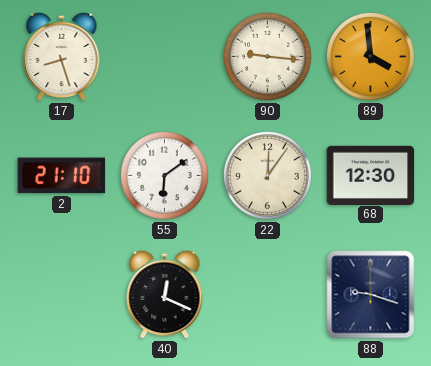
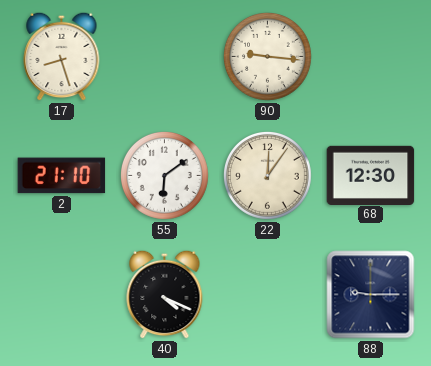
89: 3:59 -> none (371, 57)
40: 12:19 -> 4:19 (165, 294)
88: 9:18 -> 9:15 (371, 295)
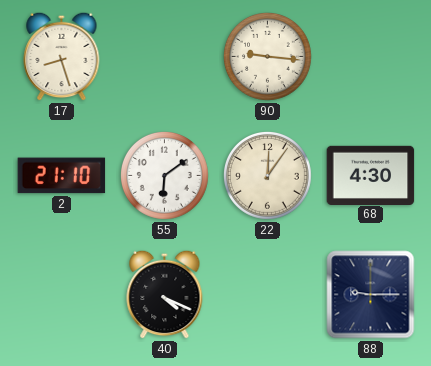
68: 12:30 -> 4:30 (371, 175)
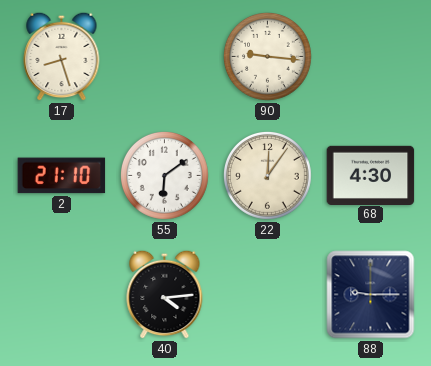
40: 4:19 -> 4:14 (165, 294)
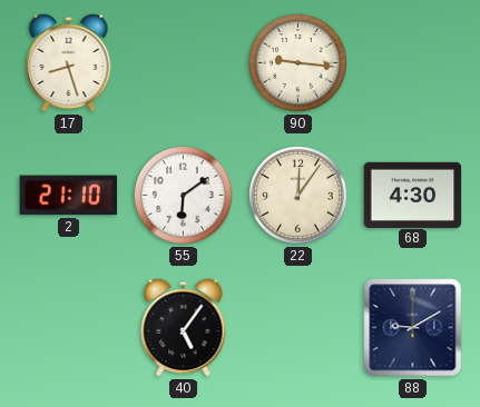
40: 4:14 -> 5:06 (184, 327)
88: 9:15 -> 9:10 (413, 328)
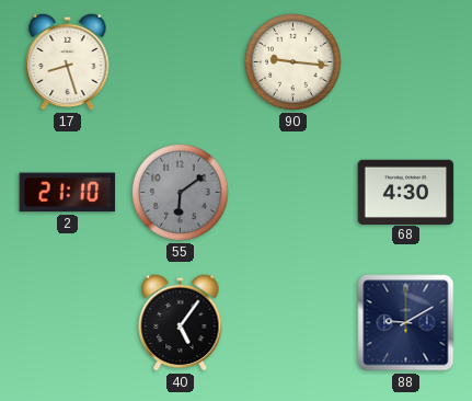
55 dial: white -> grey (181, 193)
22: 12:06 -> none (298, 196)
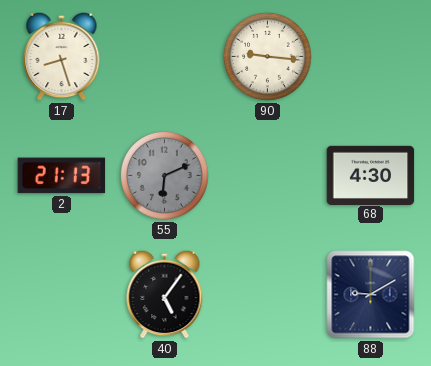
2: 21:10 -> 21:13 (62, 176)
55: 6:09 -> 6:11 (165, 176)
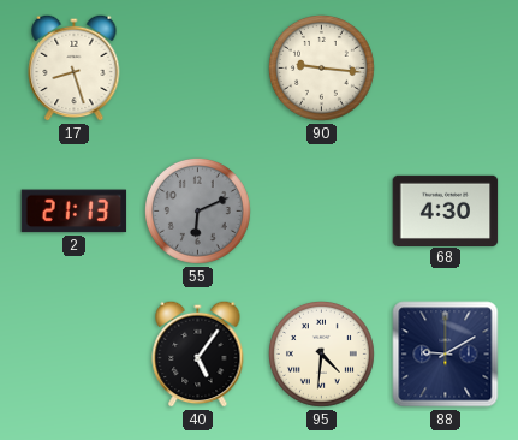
95: none -> 4:31 (322, 355)
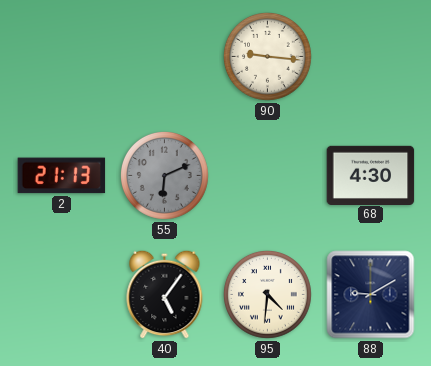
17: 8:27 -> none (75, 67)
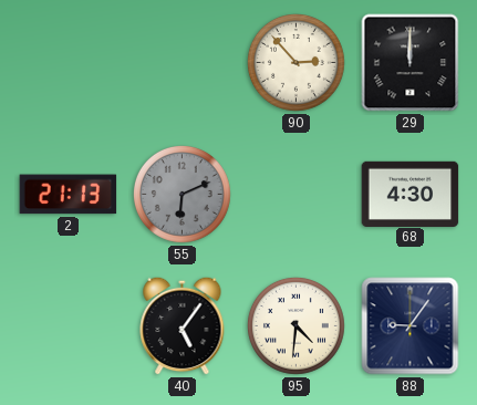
90: 9:16 -> 2:53 (297, 63)
29: none -> 12:00 (411, 63)
88: 9:10 -> 9:06 (411, 326)
